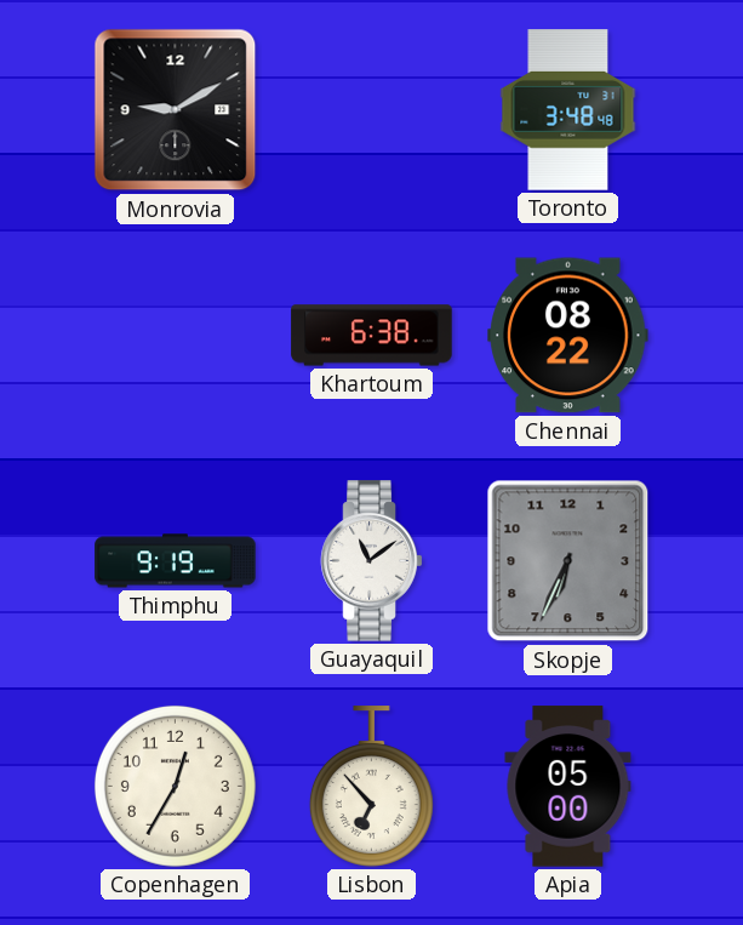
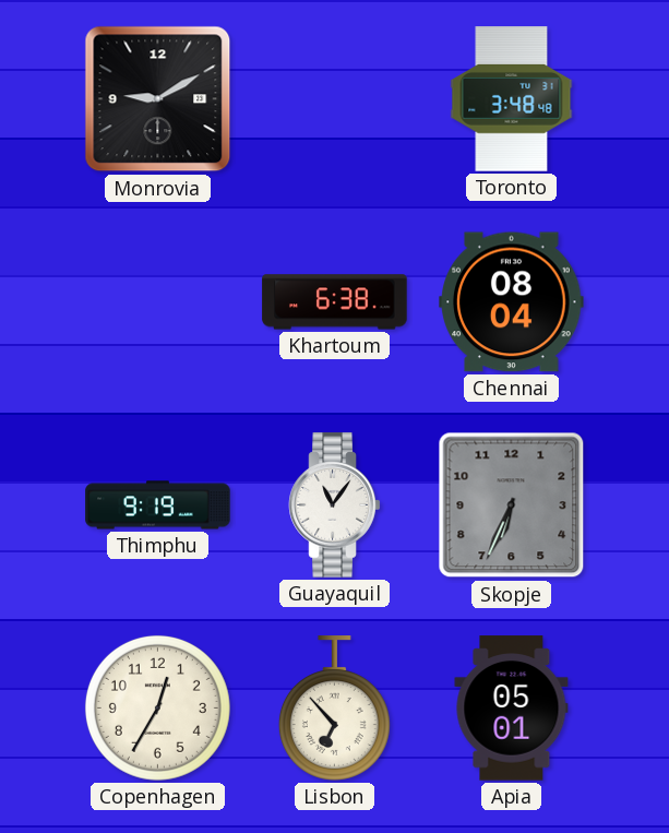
Chennai: 08:22 -> 08:04 (512, 302)
Guayaquil: 11:09 -> 11:06 (335, 505)
Apia: 05:00 -> 05:01 (512, 709)
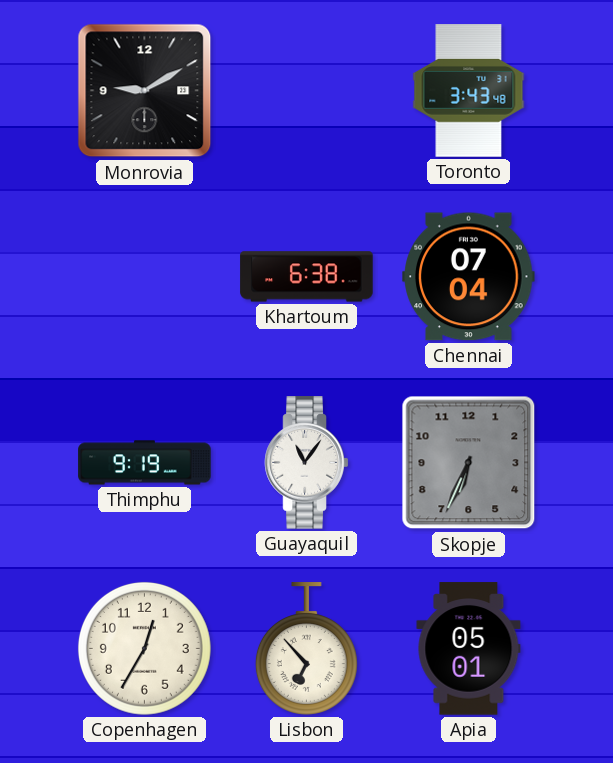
Toronto: 3:48 -> 3:43 (469, 91)
Chennai: 08:04 -> 07:04 (469, 277)
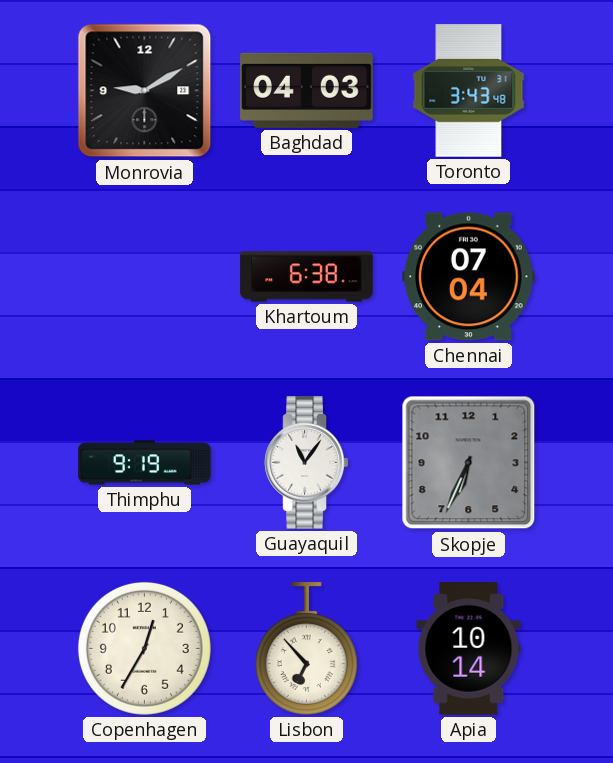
Baghdad: none -> 04:03 (307, 90)
Apia: 05:01 -> 10:14 (469, 649)
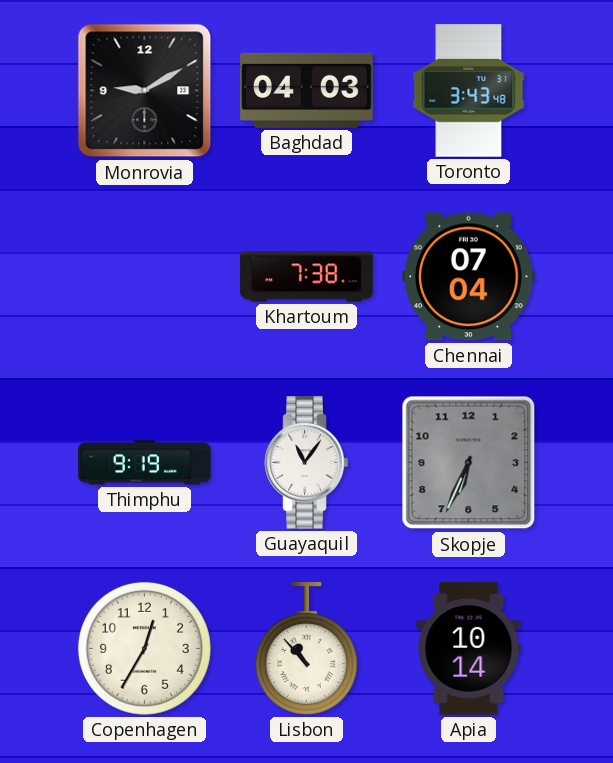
Khartoum: 6:38 -> 7:38 (307, 277)
Lisbon: 6:53 -> 10:53 (306, 649)
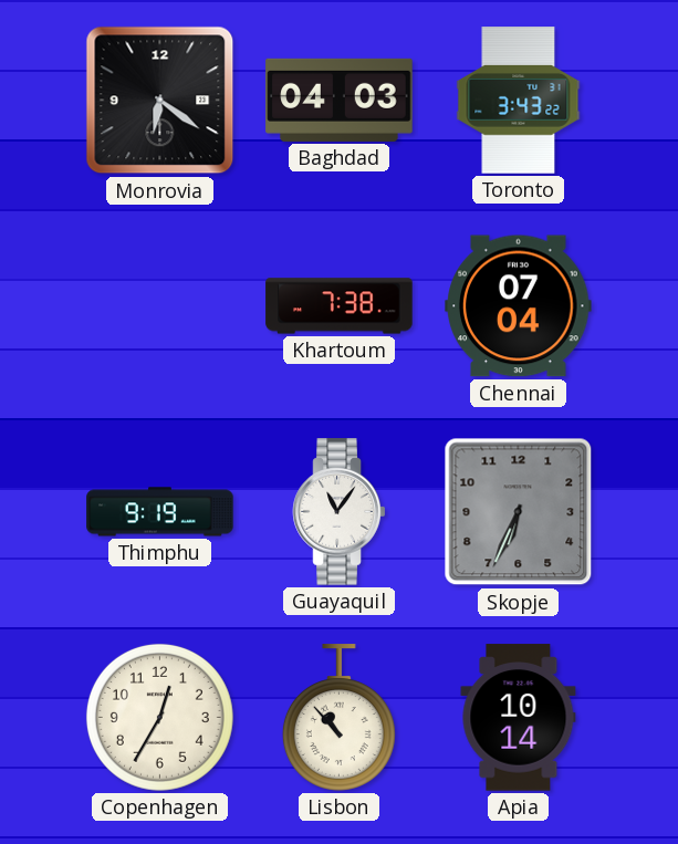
Monrovia: 9:10 -> 6:21 (160, 101)
Toronto: 3:43:48 -> 3:43:22 (519, 101)
